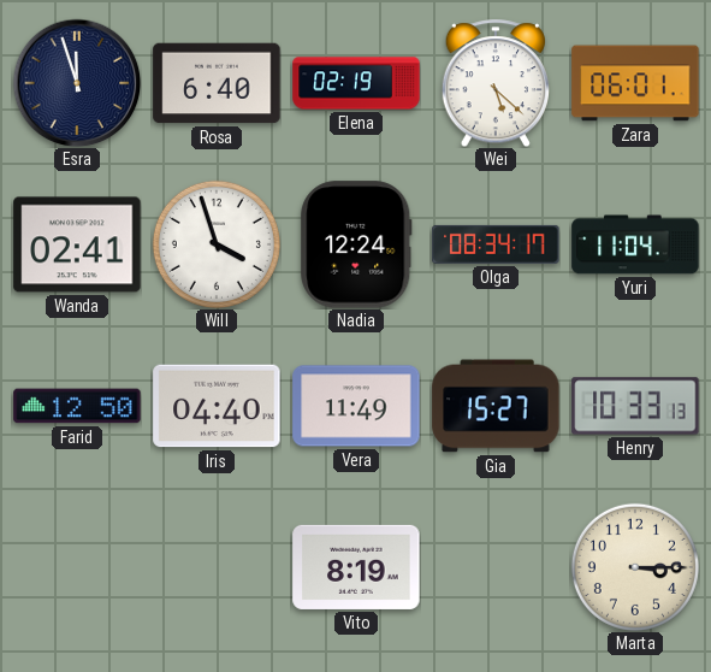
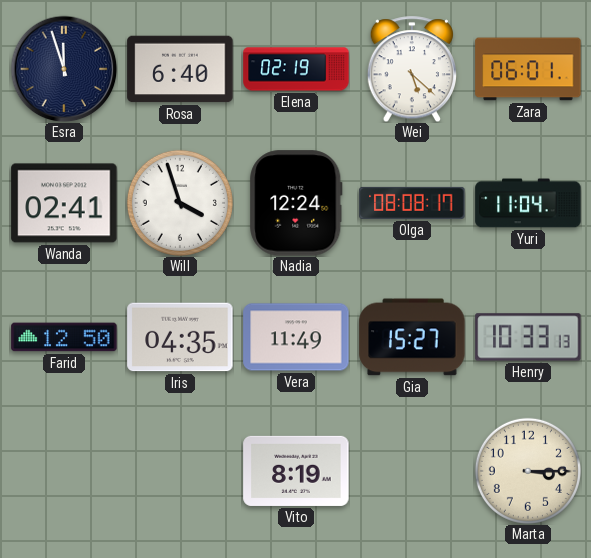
Olga: 08:34 -> 08:08 (412, 203)
Iris: 04:40 -> 04:35 (180, 337)
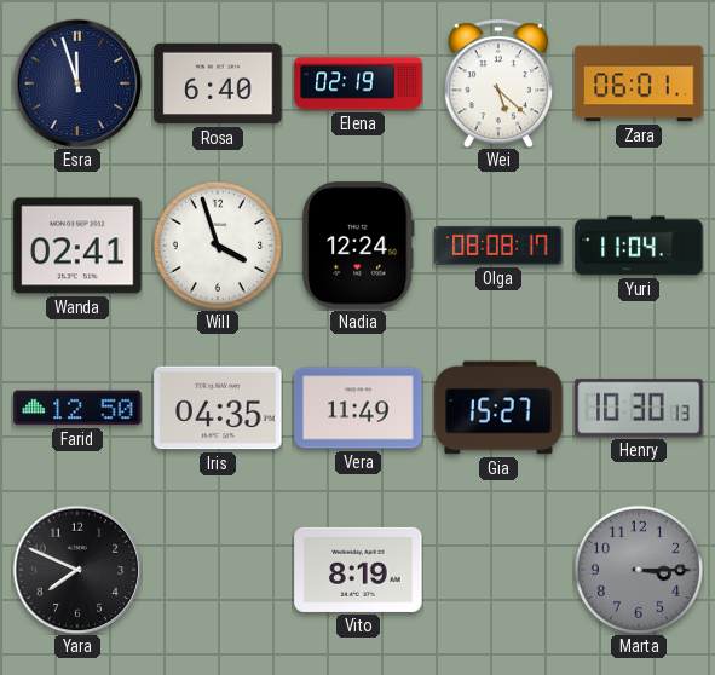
Henry: 10:33 -> 10:30 (639, 408)
Yara: none -> 7:49 (77, 570)
Marta dial: cream -> grey (639, 570)
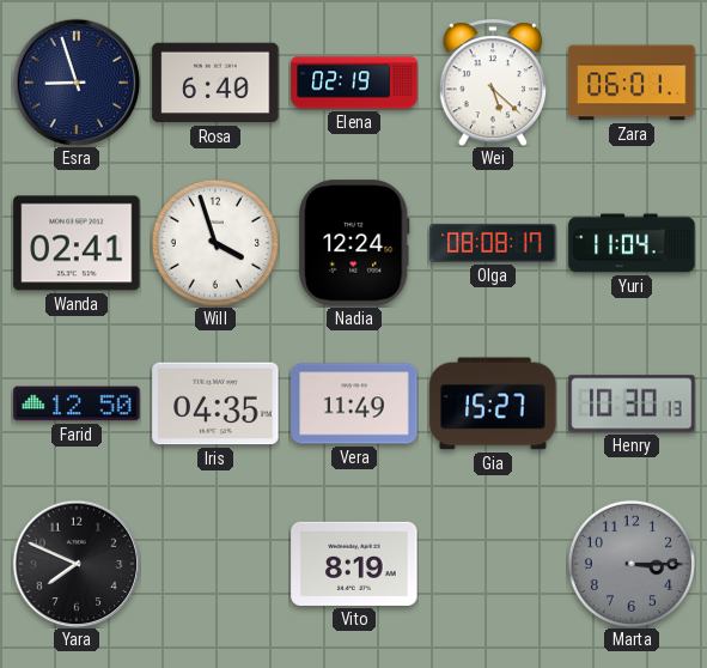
Esra: 11:57 -> 8:57 (77, 83)
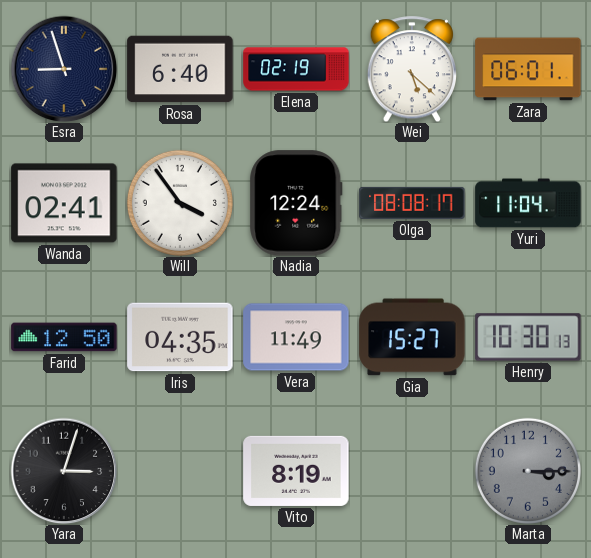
Will: 3:57 -> 3:54 (180, 203)
Yara: 7:49 -> 3:03 (64, 471)
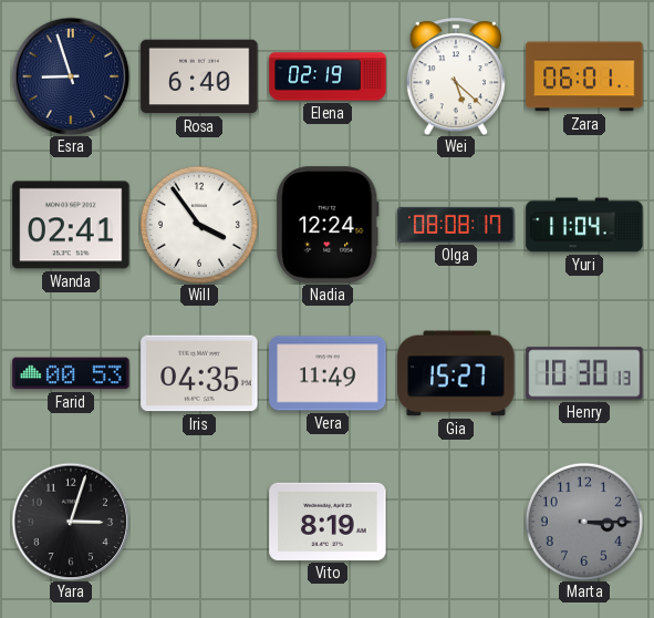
Farid: 12:50 -> 00:53 (71, 373)
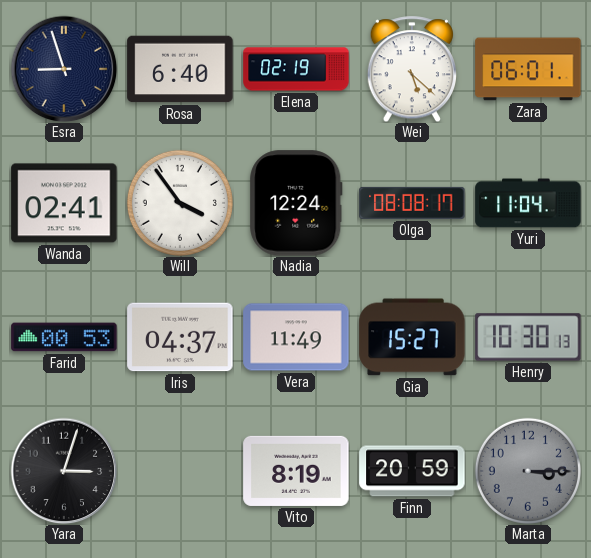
Iris: 04:35 -> 04:37 (180, 337)
Finn: none -> 20:59 (412, 471)
